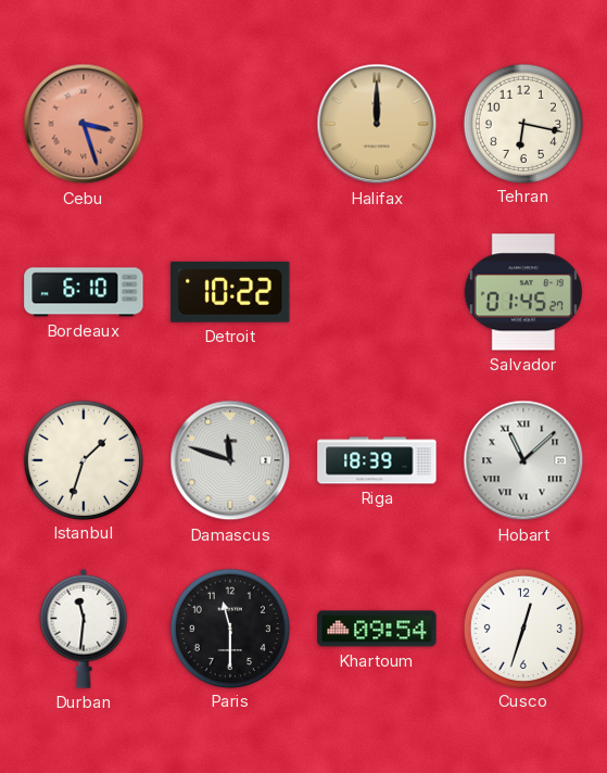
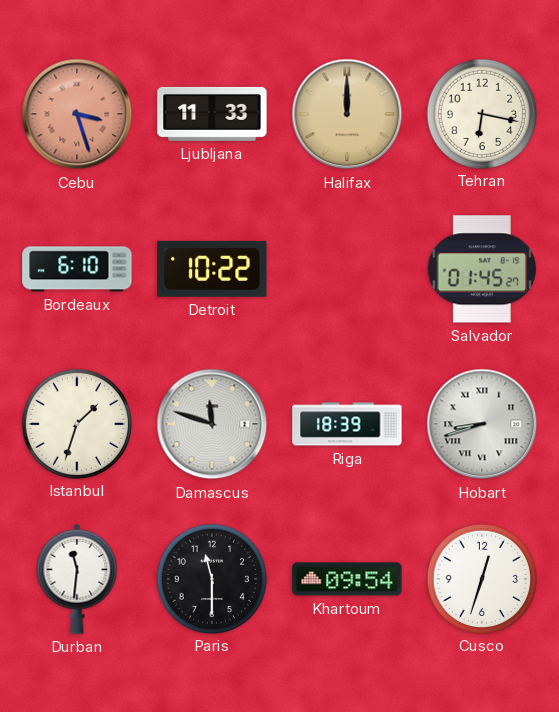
Ljubljana: none -> 11:33 (212, 114)
Hobart: 11:08 -> 8:42 (482, 424)
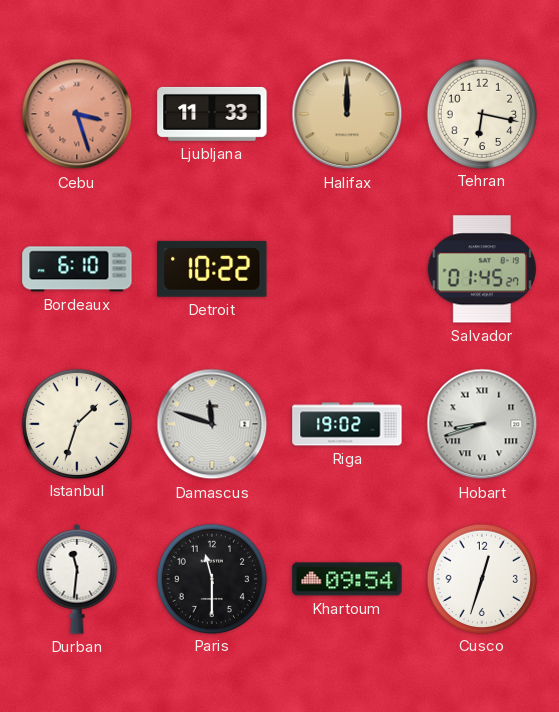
Riga: 18:39 -> 19:02 (347, 424)
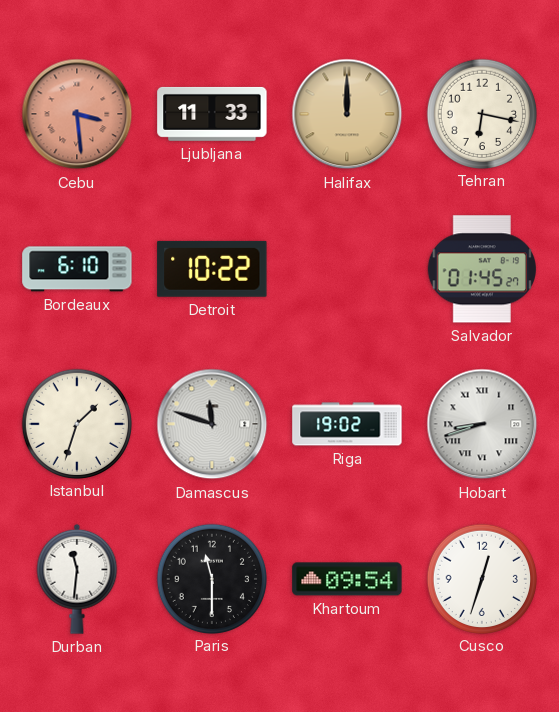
Cebu: 3:27 -> 3:29 (77, 114)
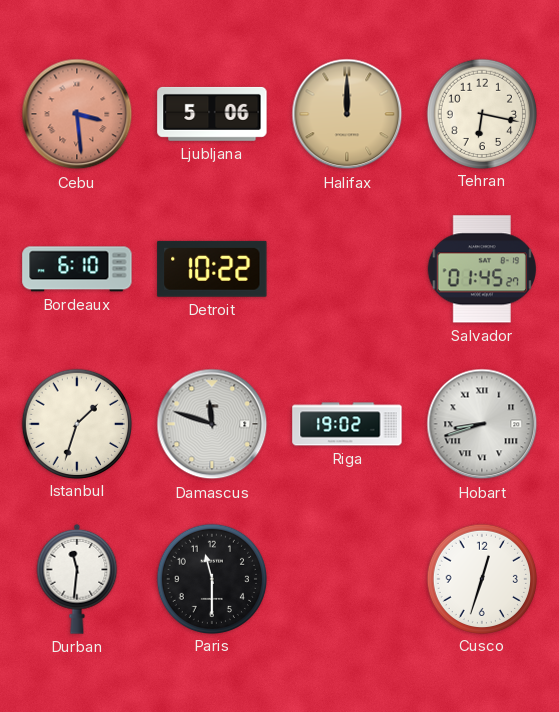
Ljubljana: 11:33 -> 5:06 (212, 114)
Khartoum: 09:54 -> none (347, 579)
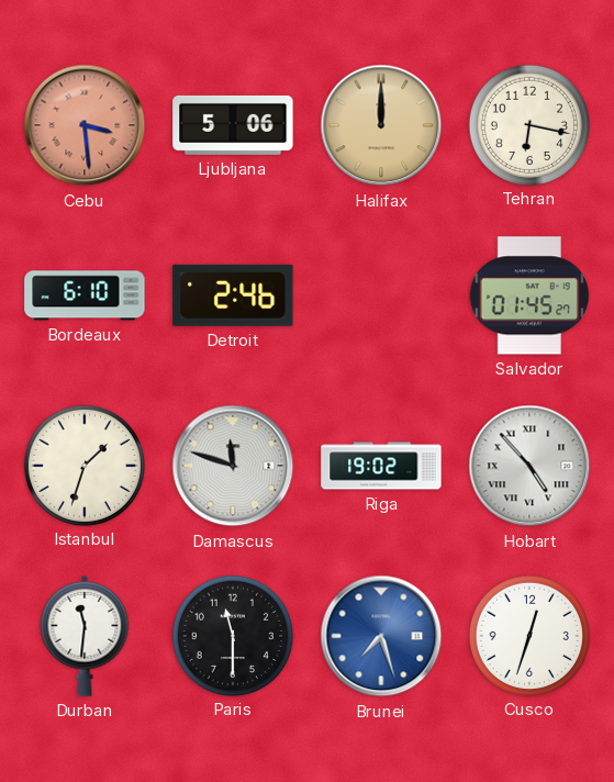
Detroit: 10:22 -> 2:46 (233, 295)
Hobart: 8:42 -> 4:53 (529, 466)
Brunei: none -> 7:27 (381, 636)
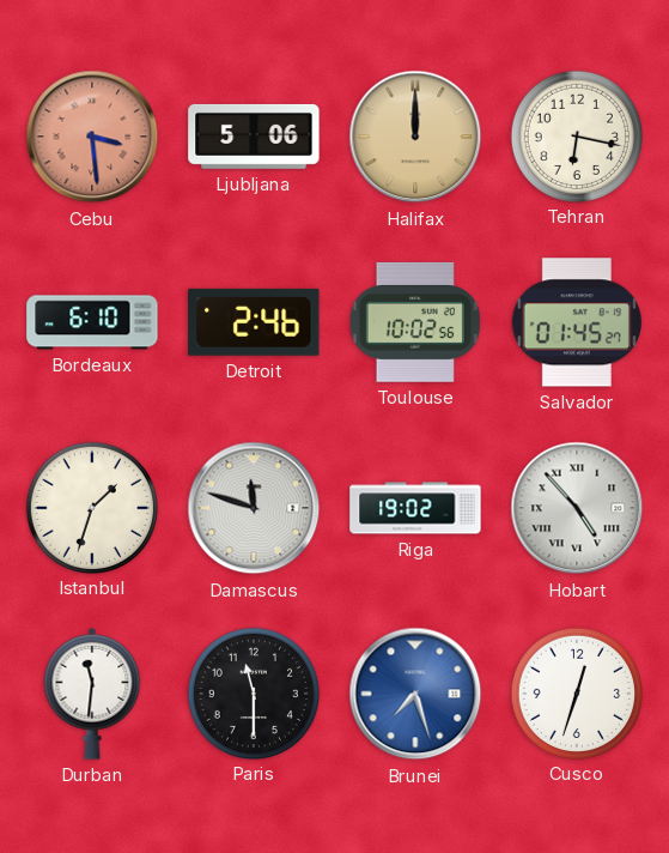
Toulouse: none -> 10:02 (415, 322)
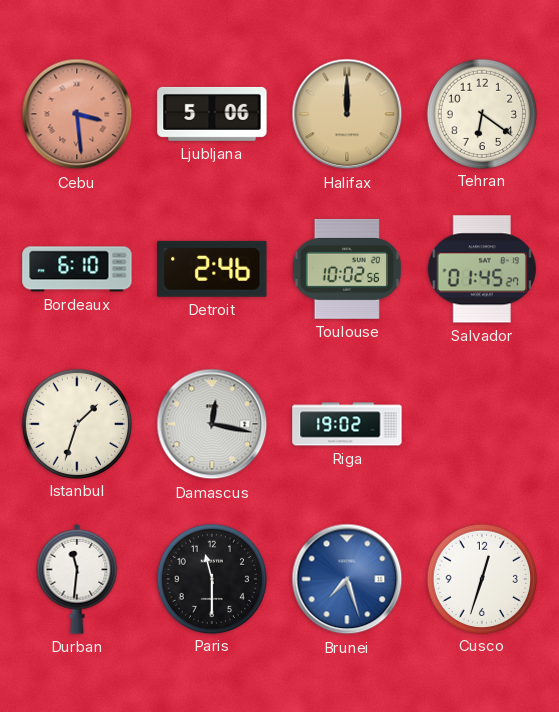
Tehran: 6:17 -> 6:21 (481, 113)
Damascus: 11:48 -> 12:17 (212, 424)
Hobart: 4:53 -> none (577, 508)
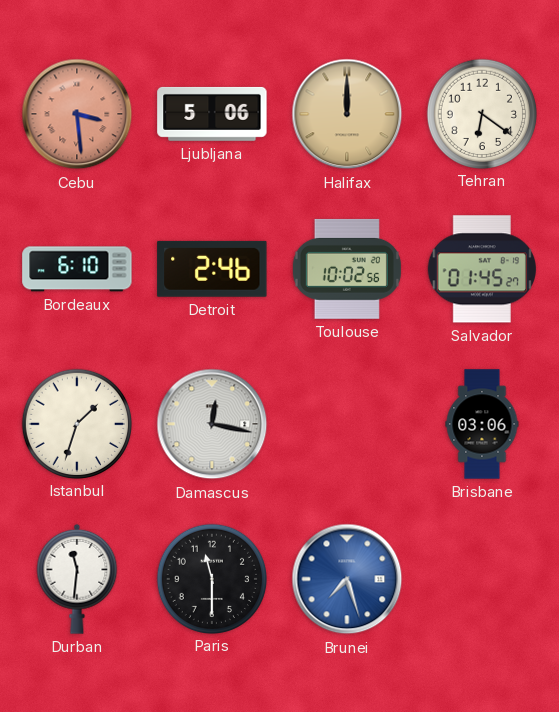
Riga: 19:02 -> none (347, 424)
Brisbane: none -> 03:06 (482, 424)
Cusco: 12:33 -> none (481, 578)
